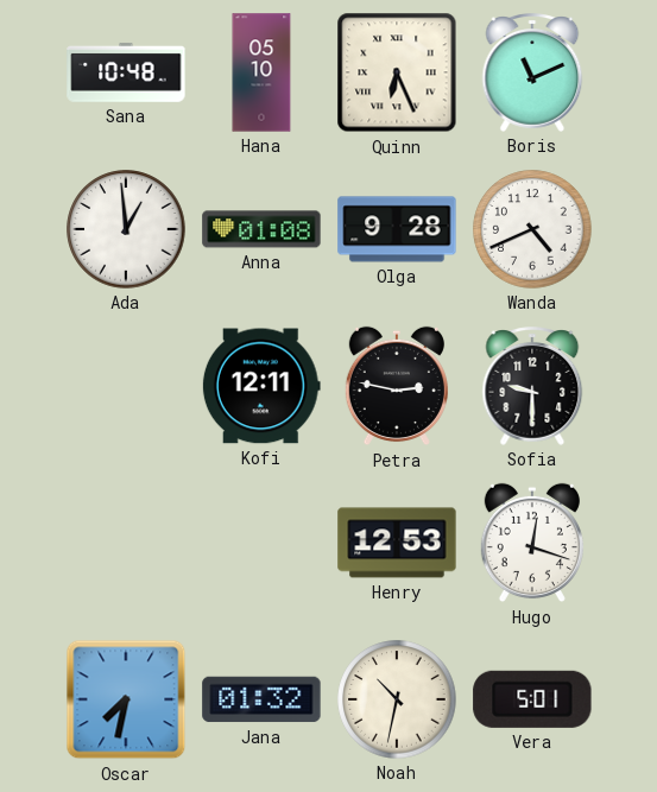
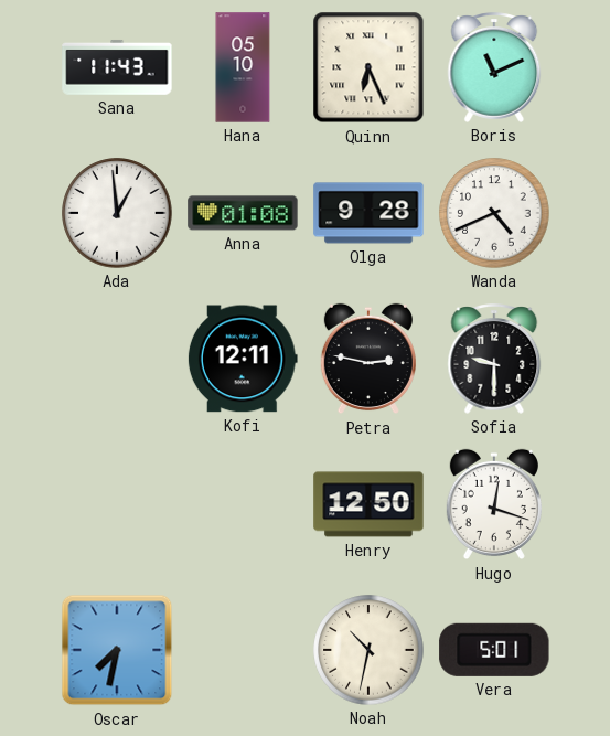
Sana: 10:48 -> 11:43 (117, 67)
Henry: 12:53 -> 12:50 (368, 504)
Jana: 01:32 -> none (261, 699)
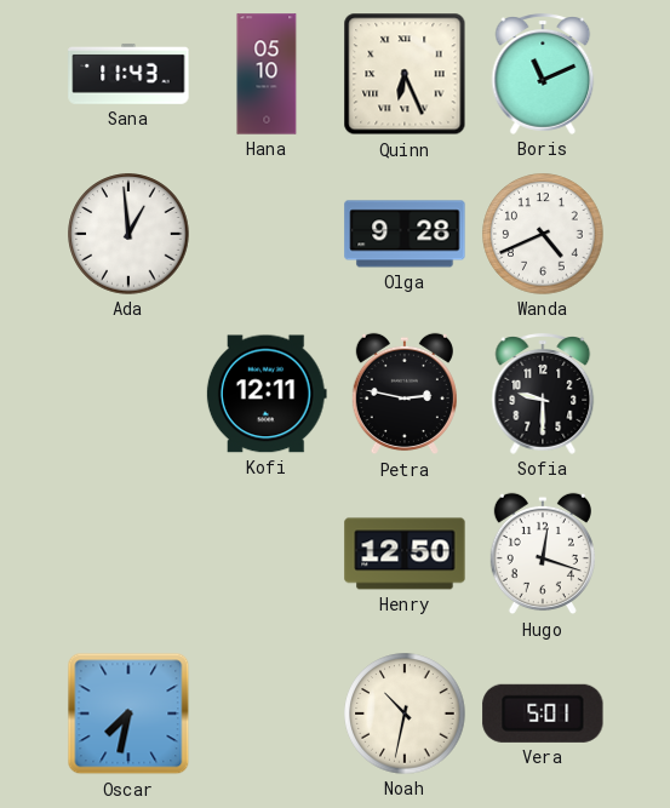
Anna: 01:08 -> none (243, 213)
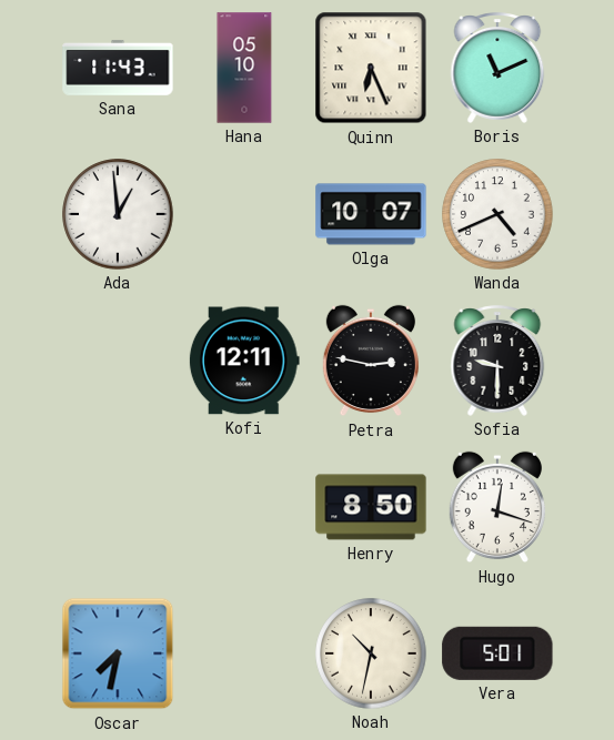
Olga: 9:28 -> 10:07 (371, 214)
Henry: 12:50 -> 8:50 (371, 507)
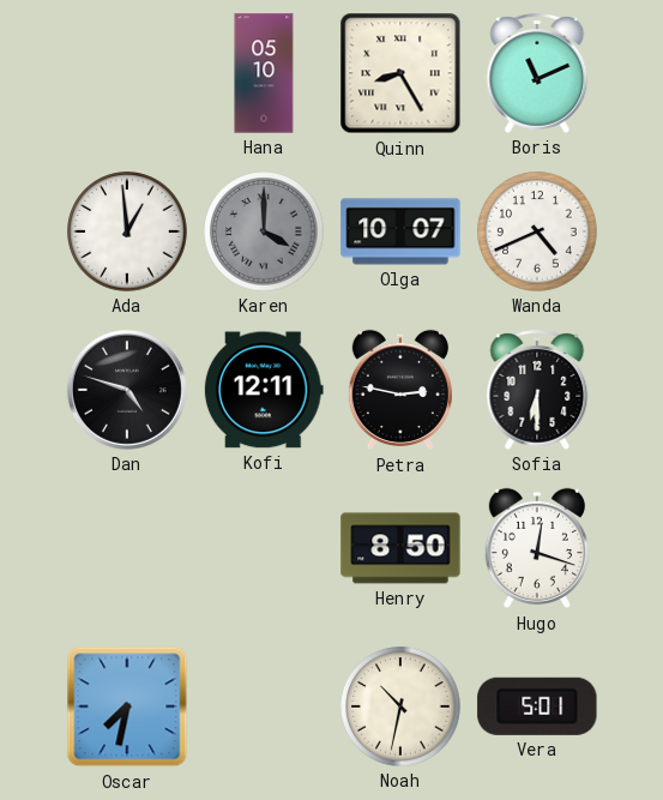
Sana: 11:43 -> none (118, 68)
Quinn: 6:26 -> 8:25 (400, 73)
Karen: none -> 4:00 (264, 231)
Dan: none -> 4:48 (127, 390)
Sofia: 9:30 -> 6:30 (537, 390)
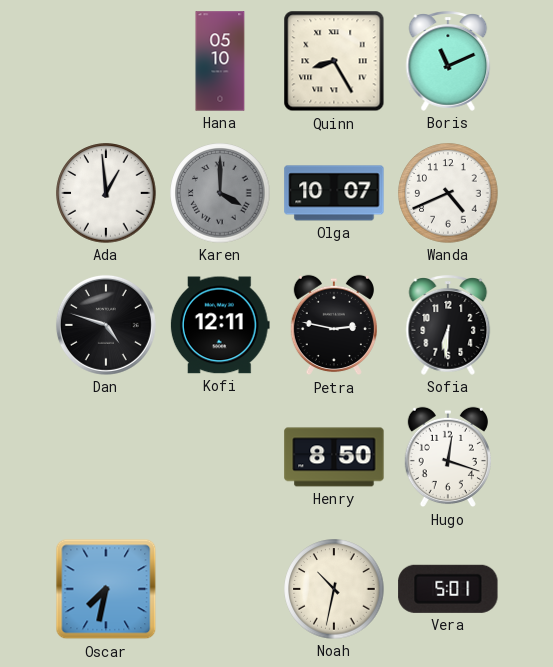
Sofia: 6:30 -> 6:31 (448, 325)
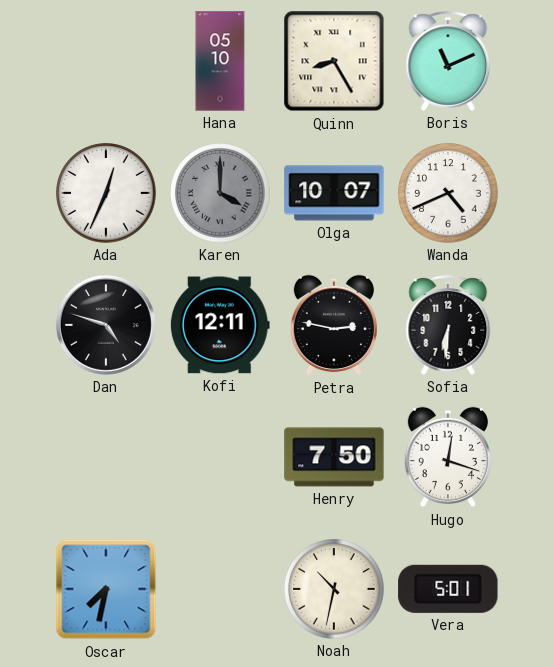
Ada: 12:59 -> 12:34 (106, 193)
Henry: 8:50 -> 7:50 (334, 457)
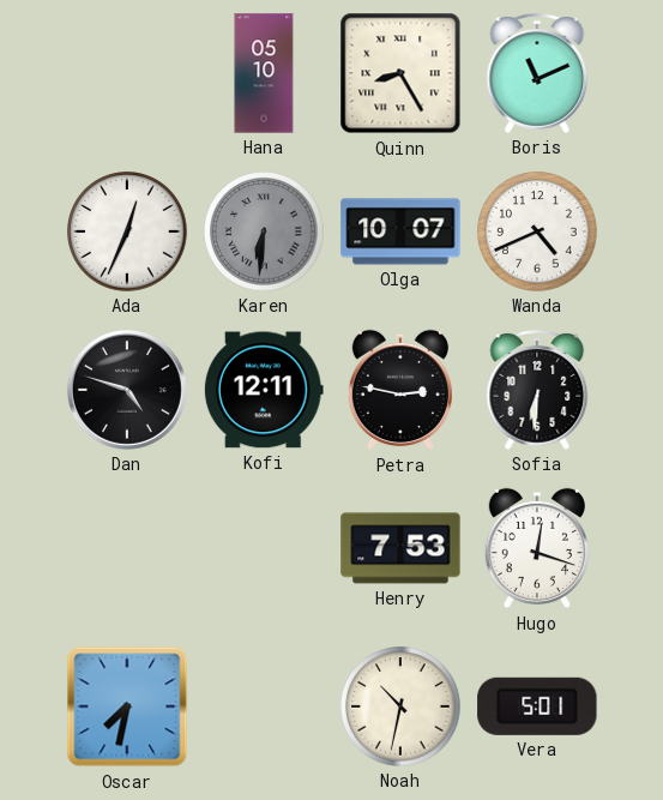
Karen: 4:00 -> 6:31 (264, 231)
Henry: 7:50 -> 7:53 (400, 548)
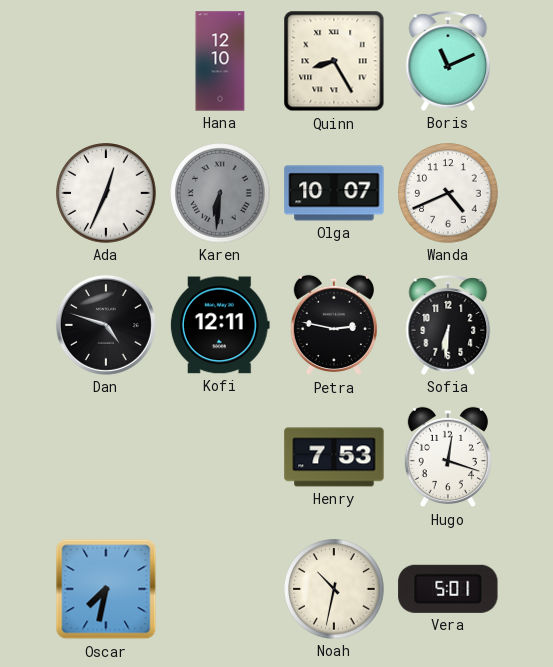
Hana: 05:10 -> 12:10 (220, 61)
